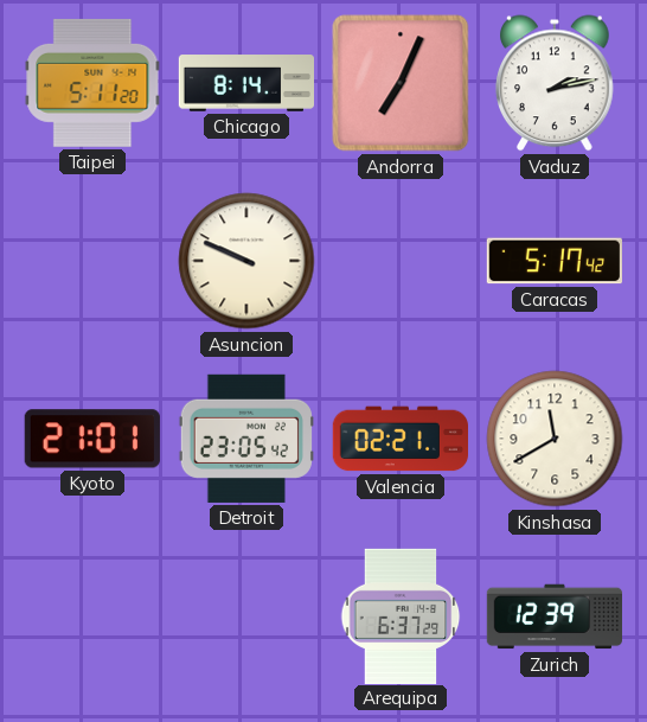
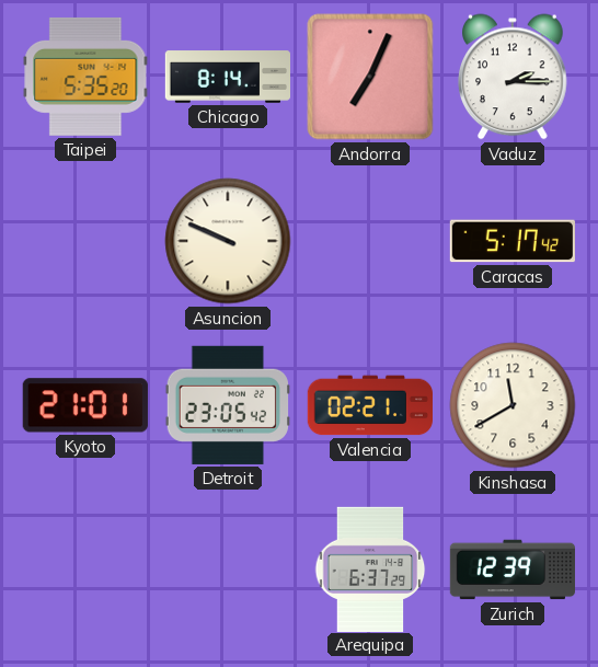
Taipei: 5:11 -> 5:35 (85, 77)
Vaduz: 2:13 -> 2:15 (514, 77)
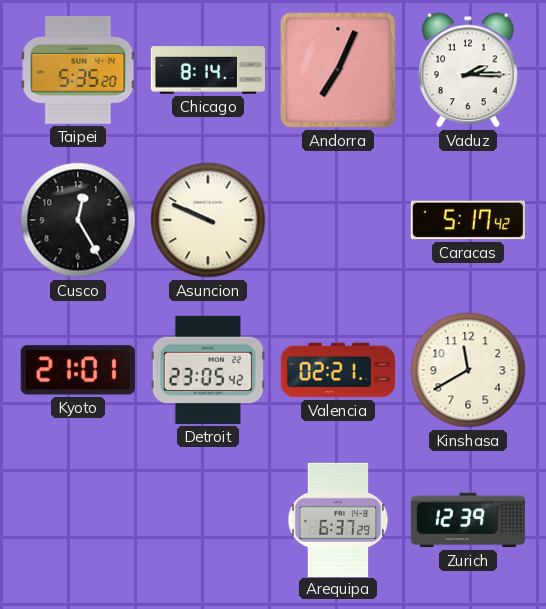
Cusco: none -> 12:25 (78, 220)
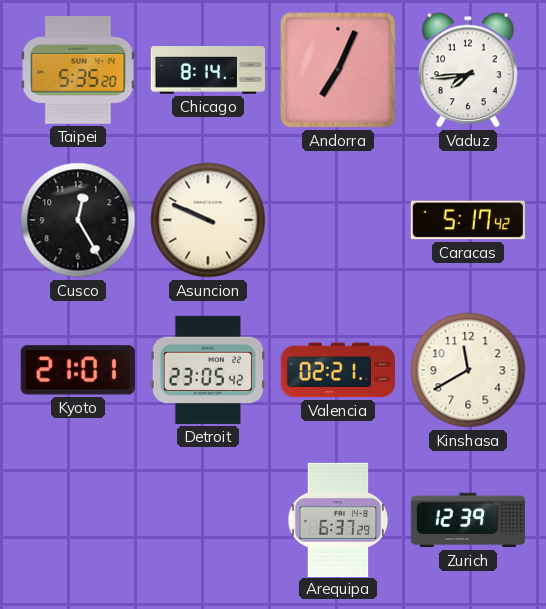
Vaduz: 2:15 -> 7:44 (469, 70)
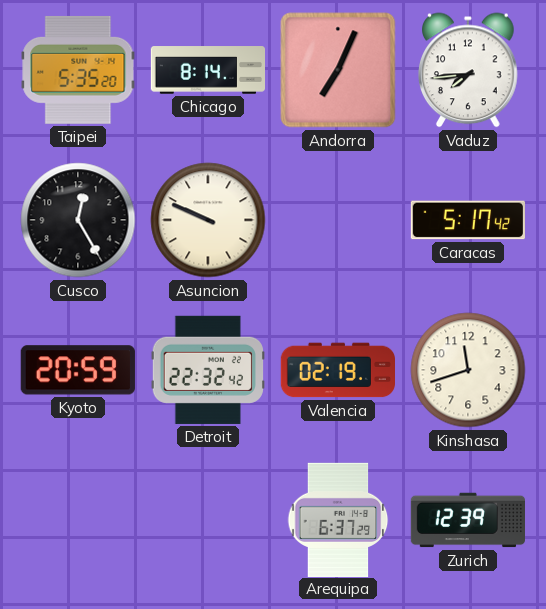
Kyoto: 21:01 -> 20:59 (78, 370)
Detroit: 23:05 -> 22:32 (208, 370)
Valencia: 02:21 -> 02:19 (337, 370)
Kinshasa: 11:40 -> 11:42 (468, 370)
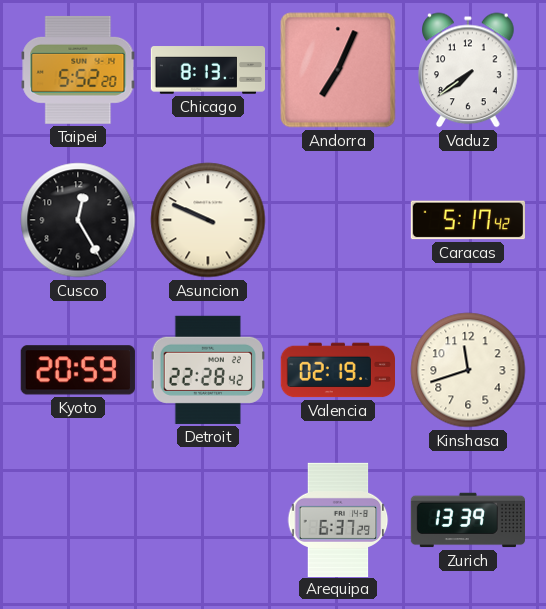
Taipei: 5:35 -> 5:52 (78, 70)
Chicago: 8:14 -> 8:13 (207, 70)
Vaduz: 7:44 -> 7:39 (469, 70)
Detroit: 22:32 -> 22:28 (208, 370)
Zurich: 12:39 -> 13:39 (467, 520)
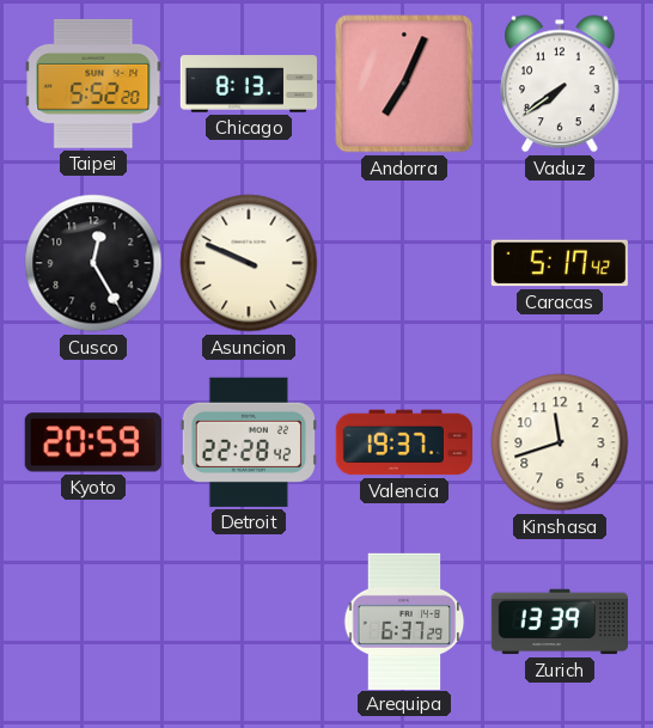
Valencia: 02:19 -> 19:37 (403, 442)
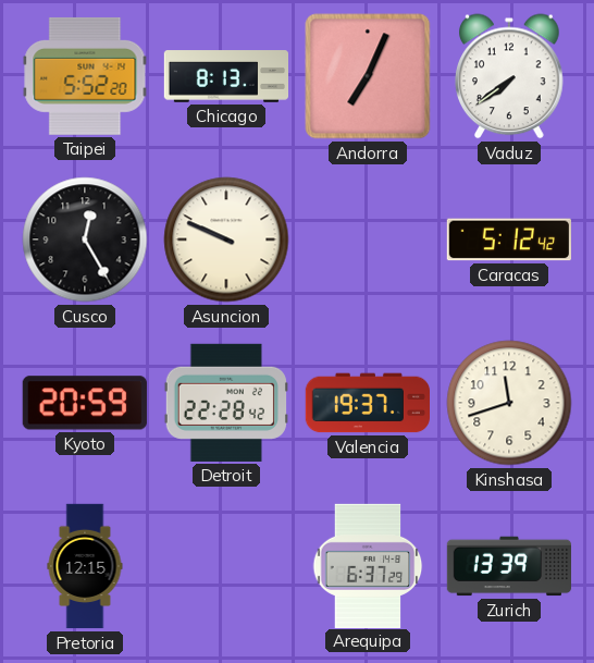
Caracas: 5:17 -> 5:12 (509, 240)
Pretoria: none -> 12:15 (85, 566)
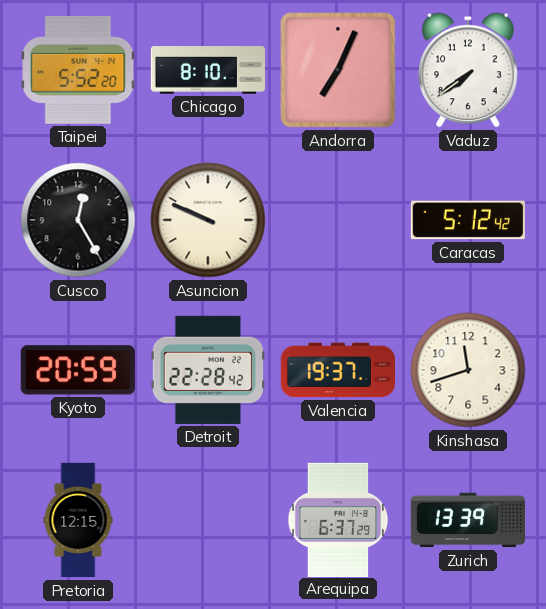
Chicago: 8:13 -> 8:10 (207, 70)
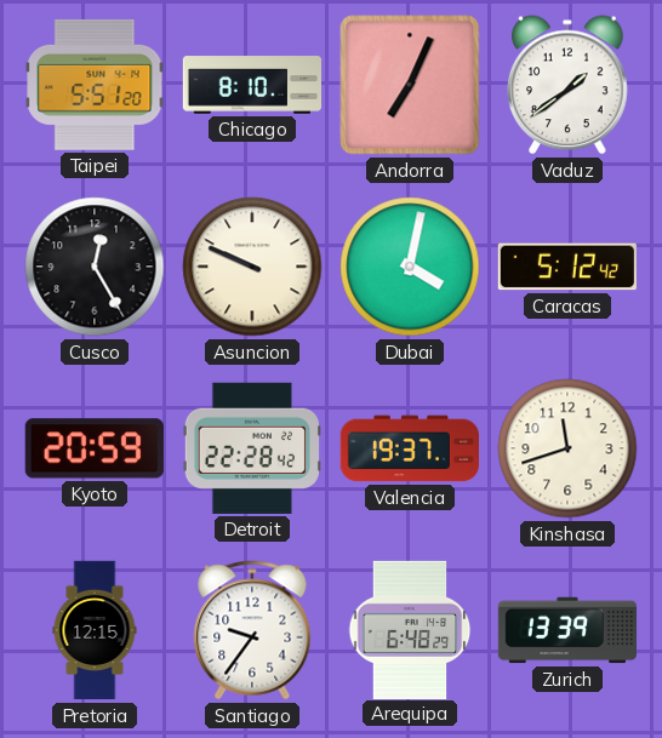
Taipei: 5:52 -> 5:51 (95, 85)
Vaduz: 7:39 -> 1:39 (569, 85)
Dubai: none -> 4:02 (410, 267)
Santiago: none -> 9:36 (252, 630)
Arequipa: 6:37 -> 6:48 (410, 629)
